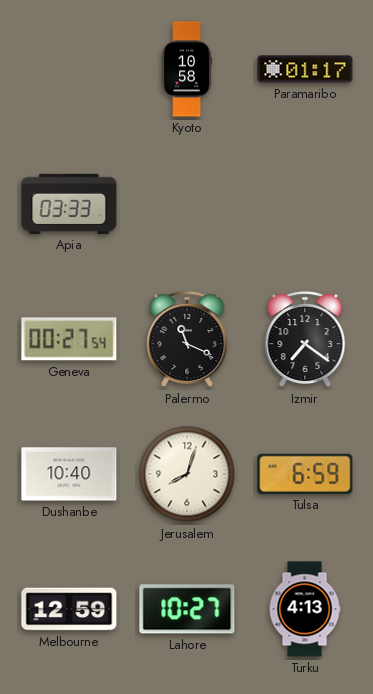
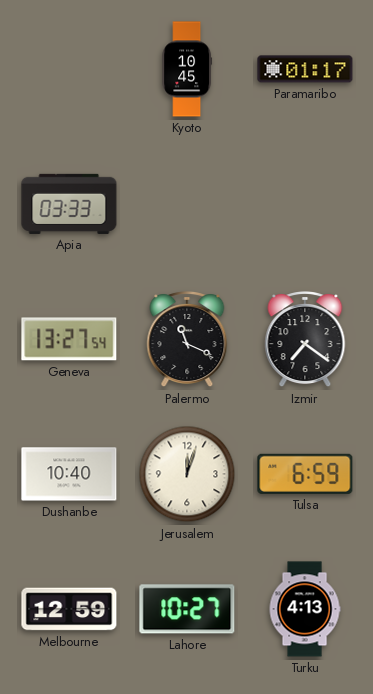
Kyoto: 10:58 -> 10:45 (187, 69)
Geneva: 00:27 -> 13:27 (69, 339)
Jerusalem: 8:03 -> 12:03 (187, 474)
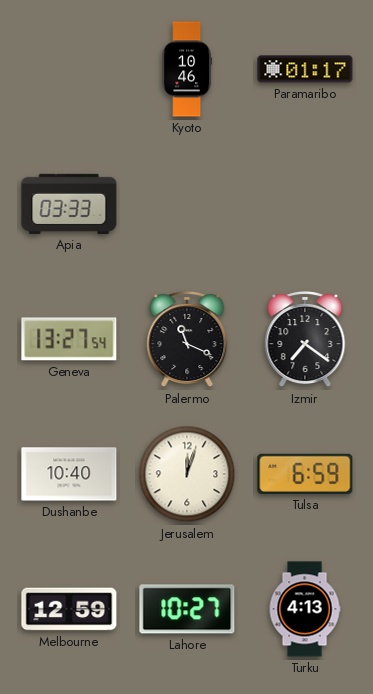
Kyoto: 10:45 -> 10:46 (187, 69)
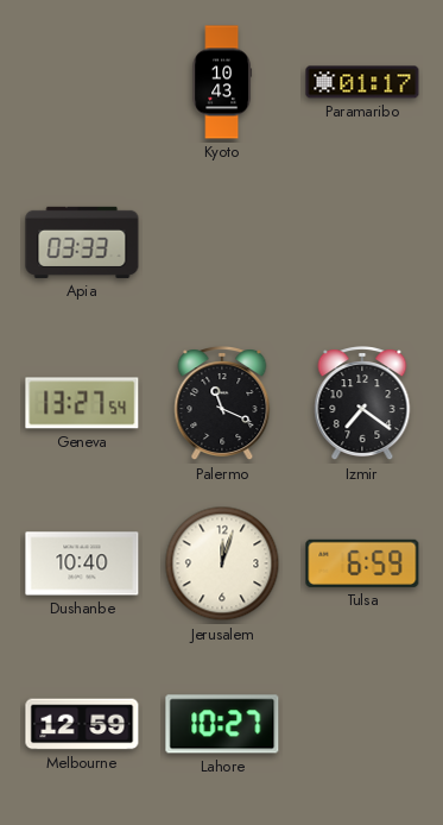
Kyoto: 10:46 -> 10:43 (222, 82)
Turku: 4:13 -> none (305, 609)
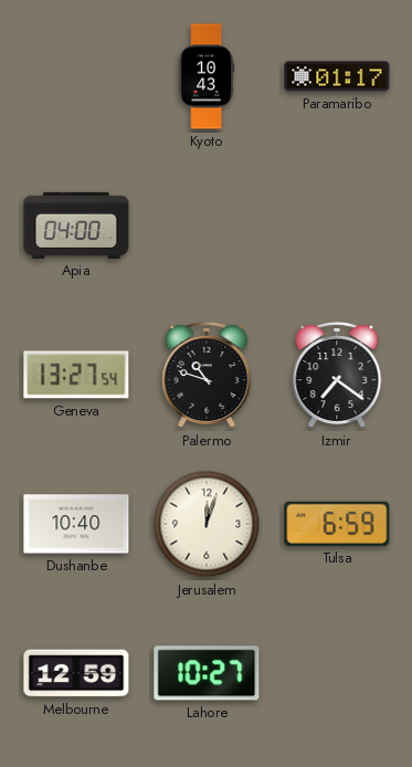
Apia: 03:33 -> 04:00 (76, 225)
Palermo: 11:19 -> 10:48 (207, 376)
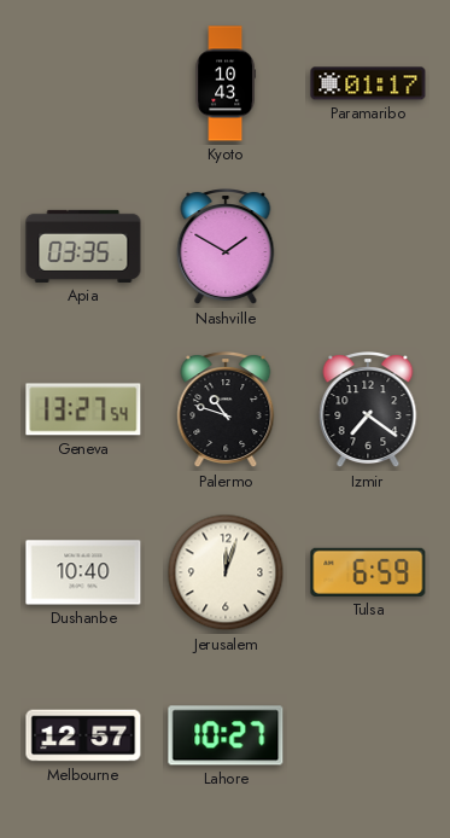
Apia: 04:00 -> 03:35 (83, 246)
Nashville: none -> 1:50 (226, 248)
Melbourne: 12:59 -> 12:57 (83, 735)
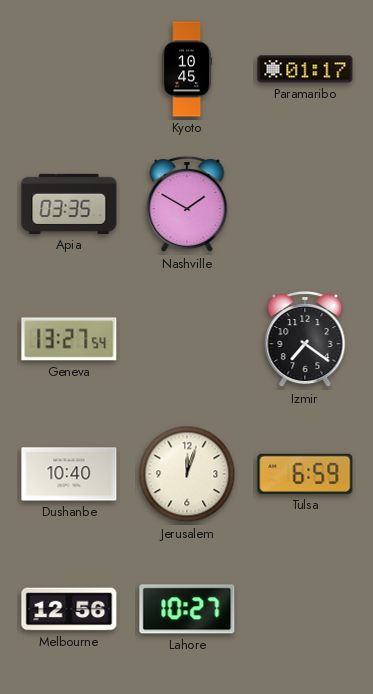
Kyoto: 10:43 -> 10:45 (187, 69)
Palermo: 10:48 -> none (226, 411)
Melbourne: 12:57 -> 12:56 (69, 609)
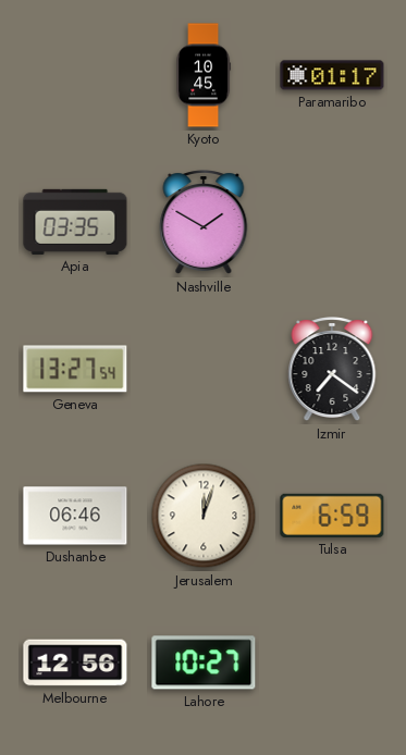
Dushanbe: 10:40 -> 06:46 (75, 516)
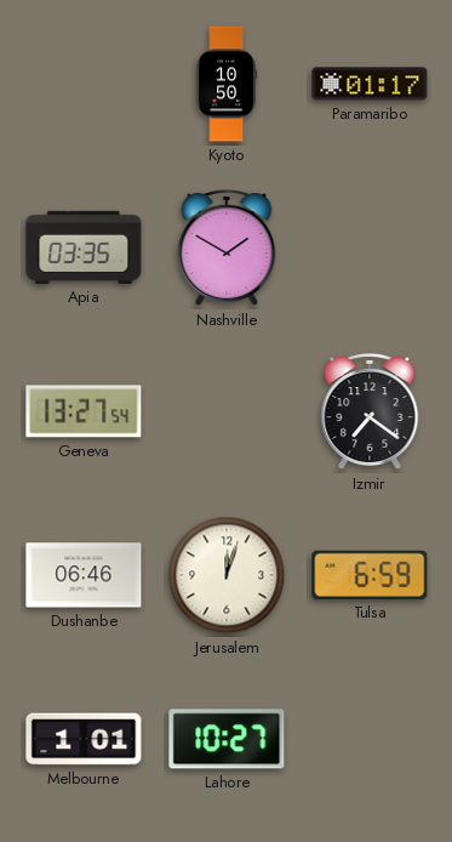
Kyoto: 10:45 -> 10:50 (227, 84)
Melbourne: 12:56 -> 1:01 (84, 739)
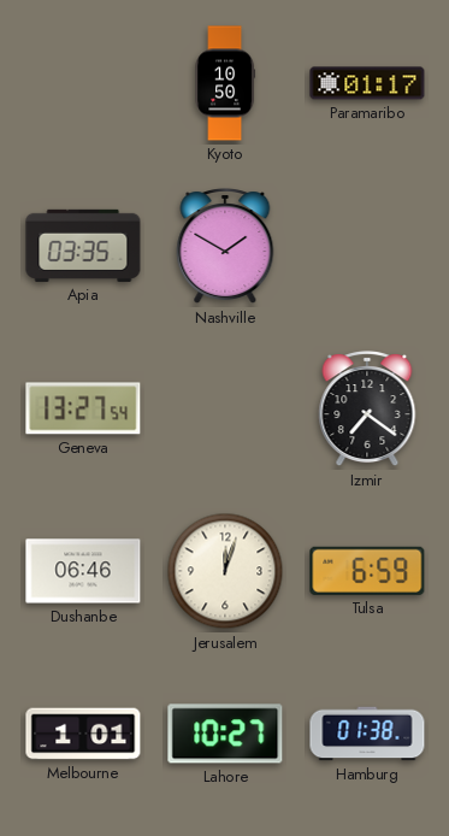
Hamburg: none -> 01:38 (367, 734)
